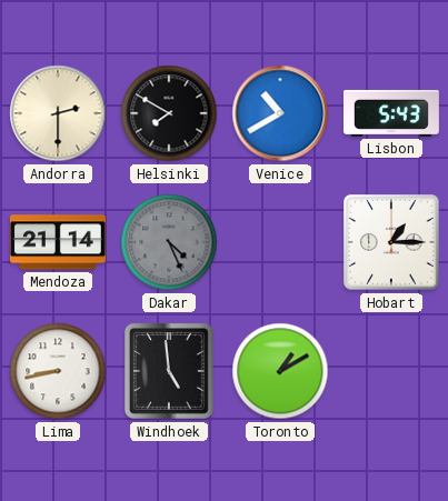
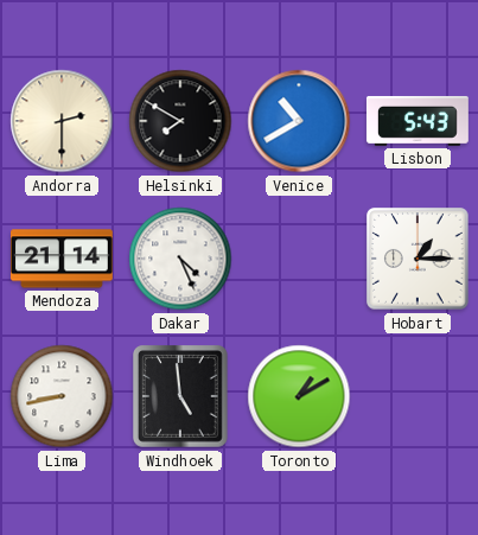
Dakar dial: grey -> white (180, 259)
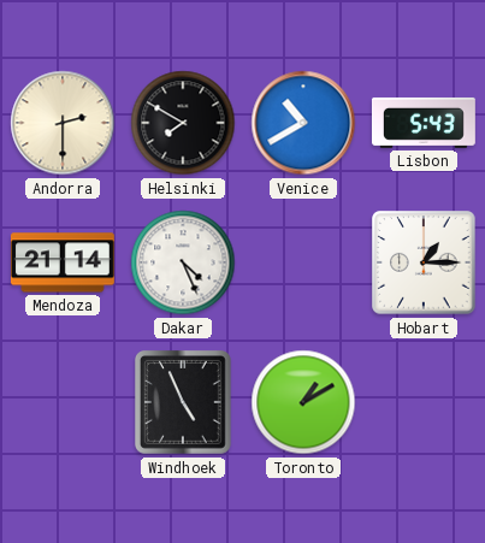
Lima: 8:43 -> none (62, 396)
Windhoek: 4:59 -> 4:56 (184, 403)
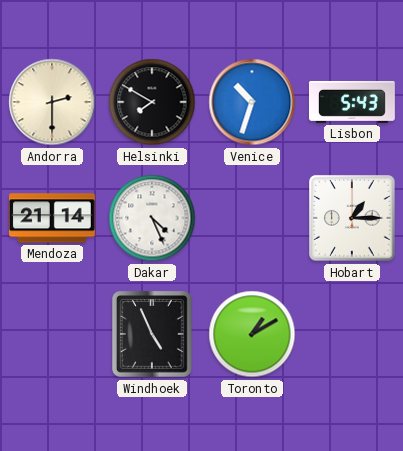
Venice: 10:40 -> 10:33 (252, 102)
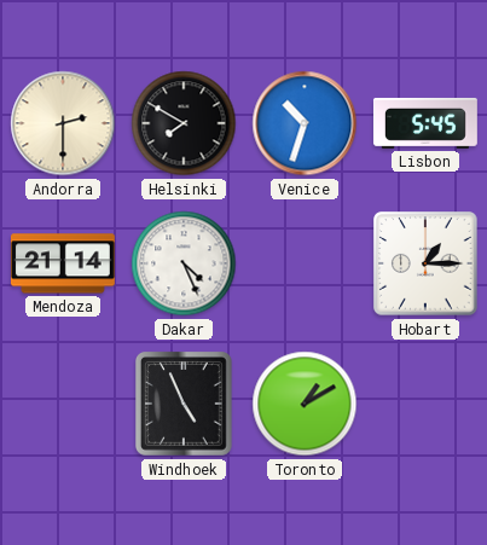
Lisbon: 5:43 -> 5:45 (425, 123)
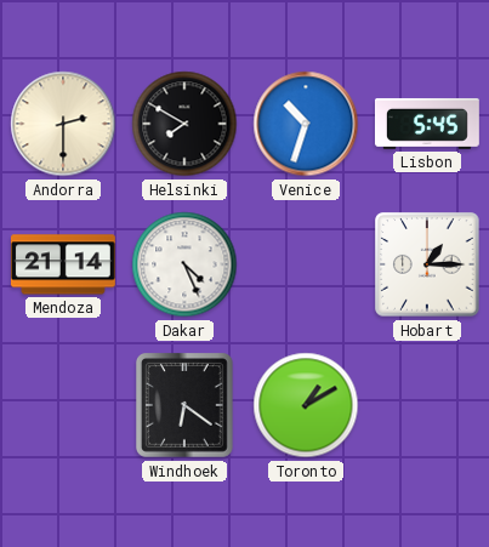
Windhoek: 4:56 -> 6:21 (186, 406)
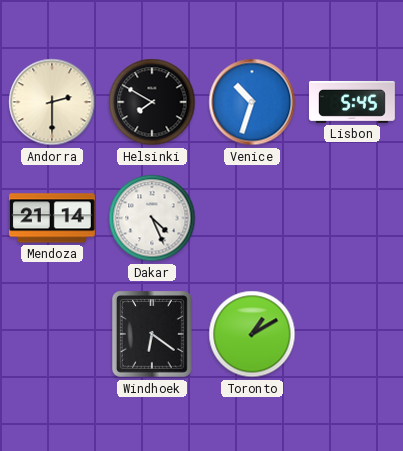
Hobart: 1:15 -> none (427, 264)
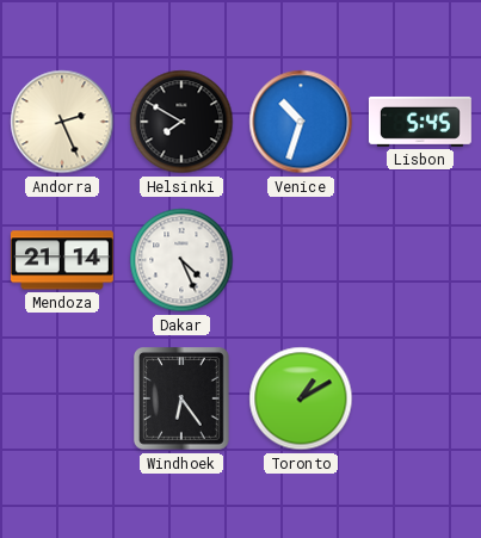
Andorra: 2:30 -> 2:26 (62, 122)
Windhoek: 6:21 -> 6:24 (183, 400)
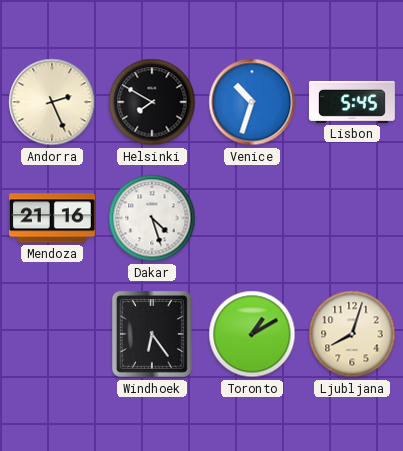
Mendoza: 21:14 -> 21:16 (52, 218)
Dakar: 4:26 -> 4:27 (152, 218)
Ljubljana: none -> 8:03 (352, 334)
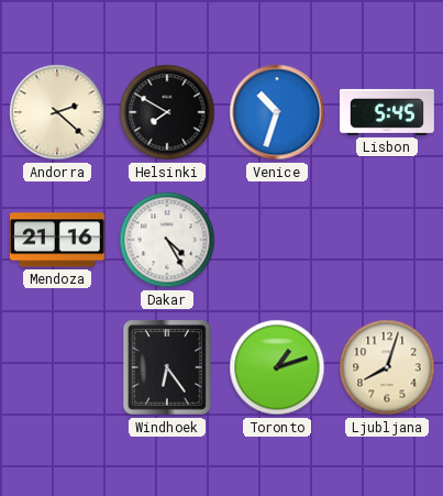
Andorra: 2:26 -> 2:22 (57, 112)
Dakar: 4:27 -> 4:25 (167, 240)
Toronto: 1:10 -> 1:12 (277, 367)
